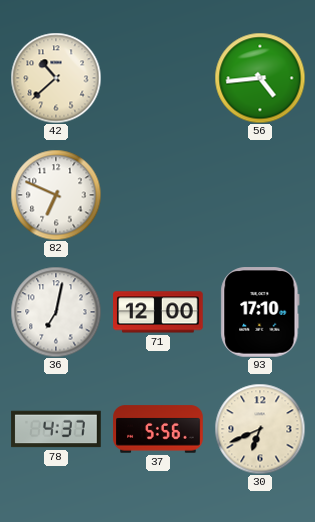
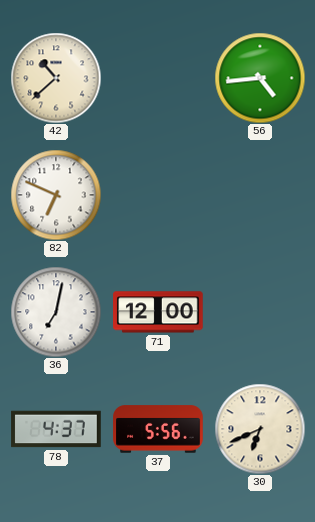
93: 17:10 -> none (260, 312)
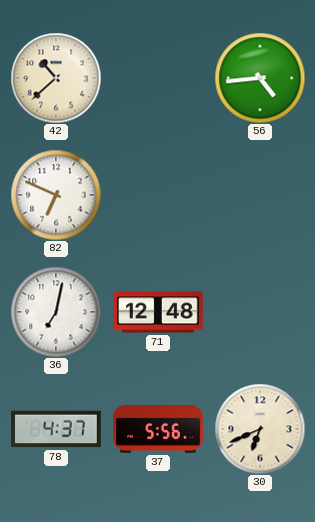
71: 12:00 -> 12:48 (158, 312)
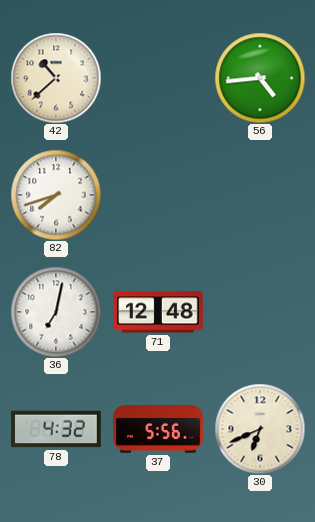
82: 6:49 -> 7:42 (56, 195)
78: 4:37 -> 4:32 (56, 429)
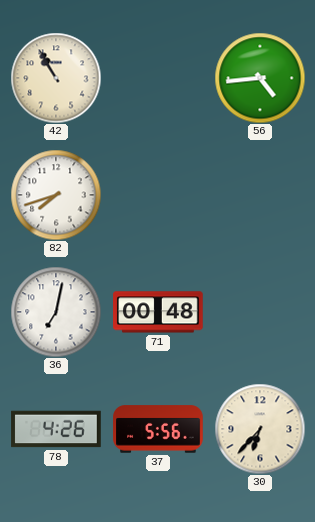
42: 10:38 -> 10:55 (56, 78)
71: 12:48 -> 00:48 (158, 312)
78: 4:32 -> 4:26 (56, 429)
30: 6:41 -> 6:37 (260, 429)
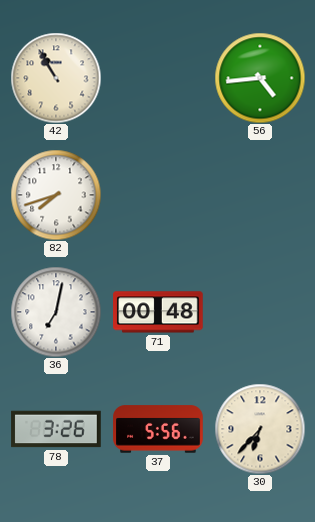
78: 4:26 -> 3:26 (56, 429)
